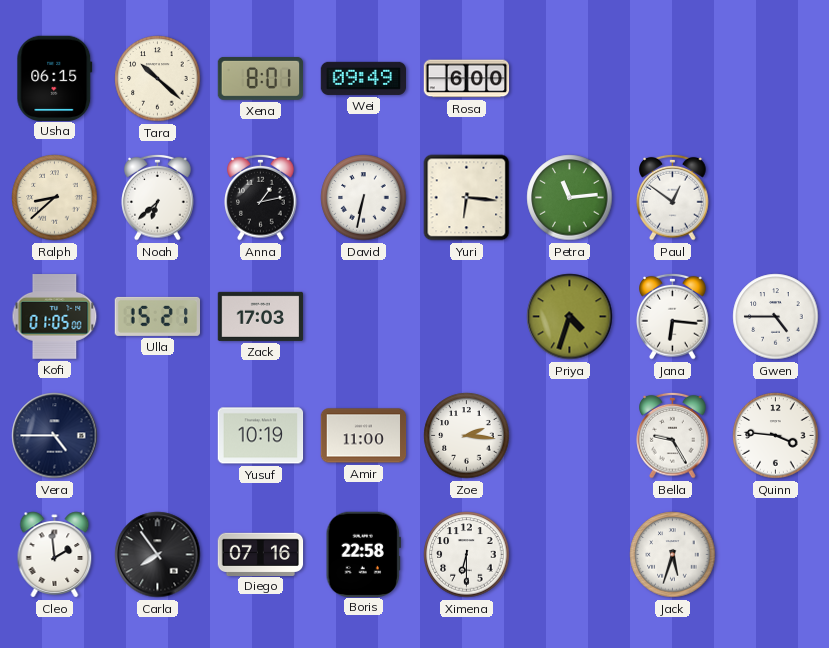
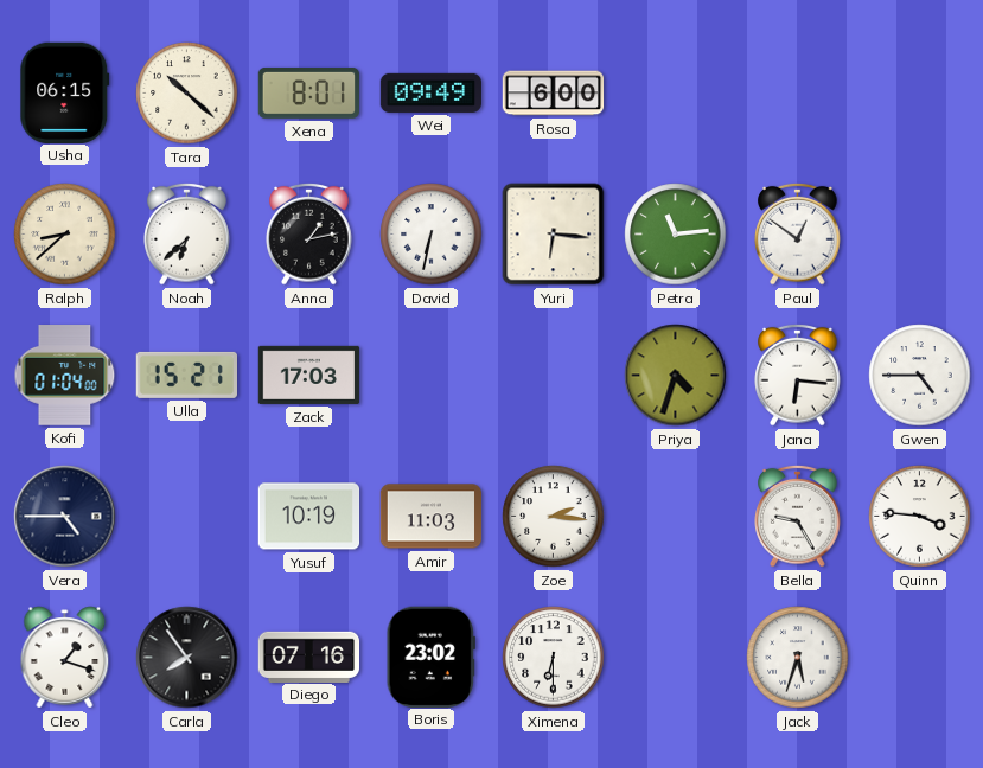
Kofi: 01:05 -> 01:04 (65, 376)
Amir: 11:00 -> 11:03 (432, 517)
Cleo: 1:59 -> 1:18 (65, 658)
Boris: 22:58 -> 23:02 (430, 657)
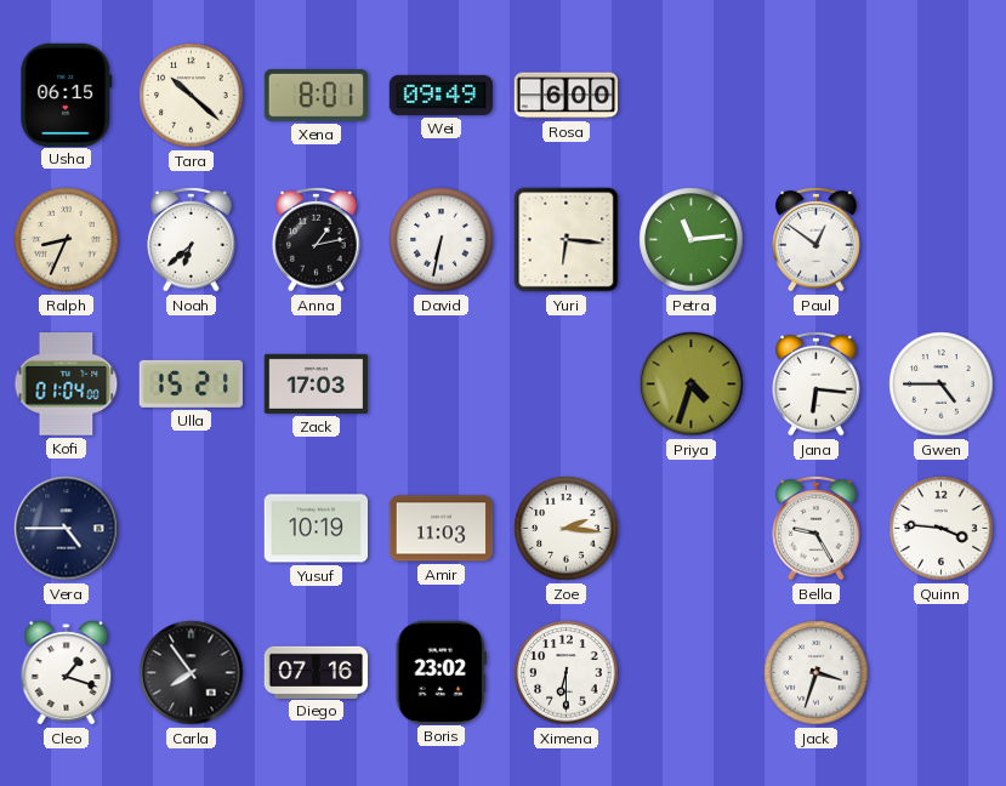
Ralph: 8:38 -> 8:34 (67, 240)
Jack: 5:33 -> 3:33 (817, 673)
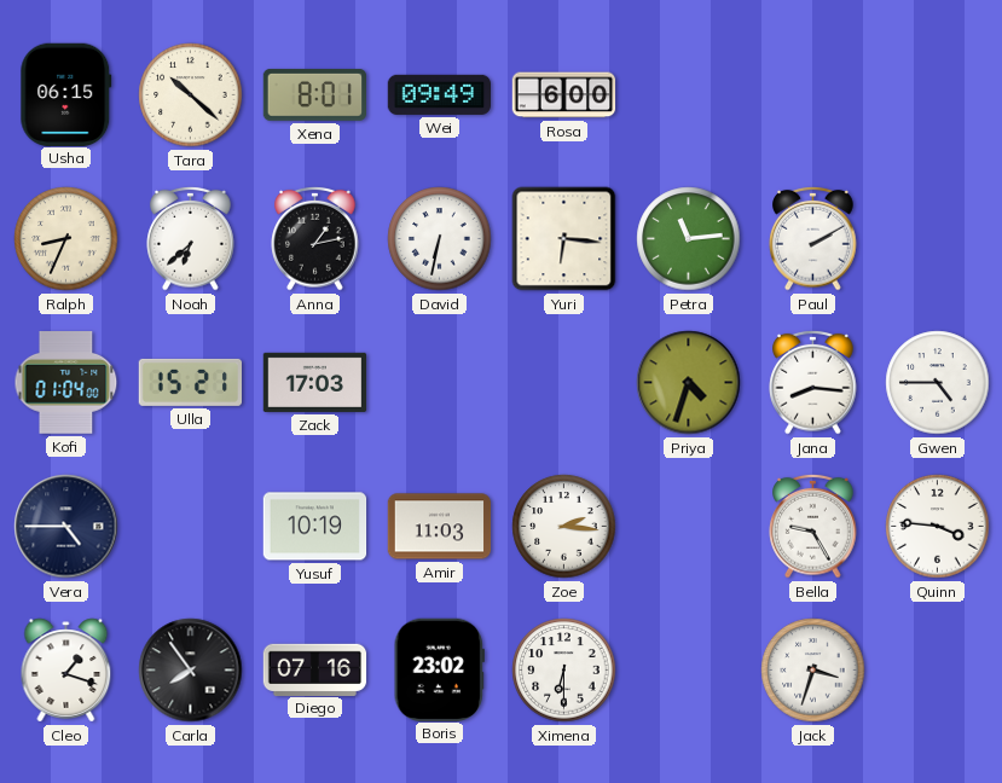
Paul: 12:51 -> 2:10 (813, 238)
Jana: 6:16 -> 8:16 (813, 382)
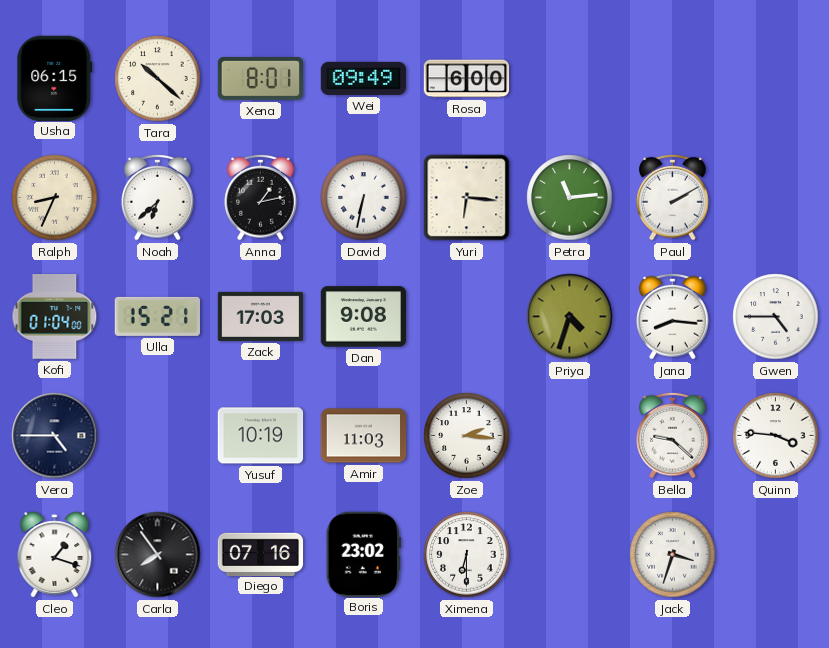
Dan: none -> 9:08 (364, 317)
Bella: 9:25 -> 9:22 (673, 435)
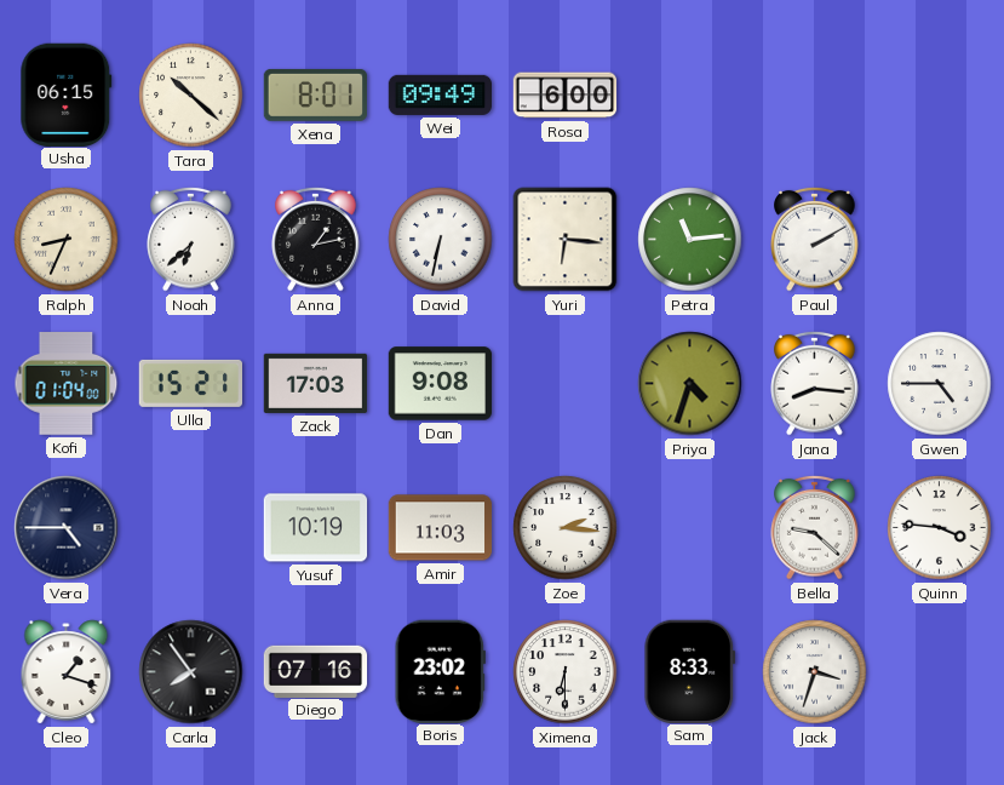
Sam: none -> 8:33 (690, 671)
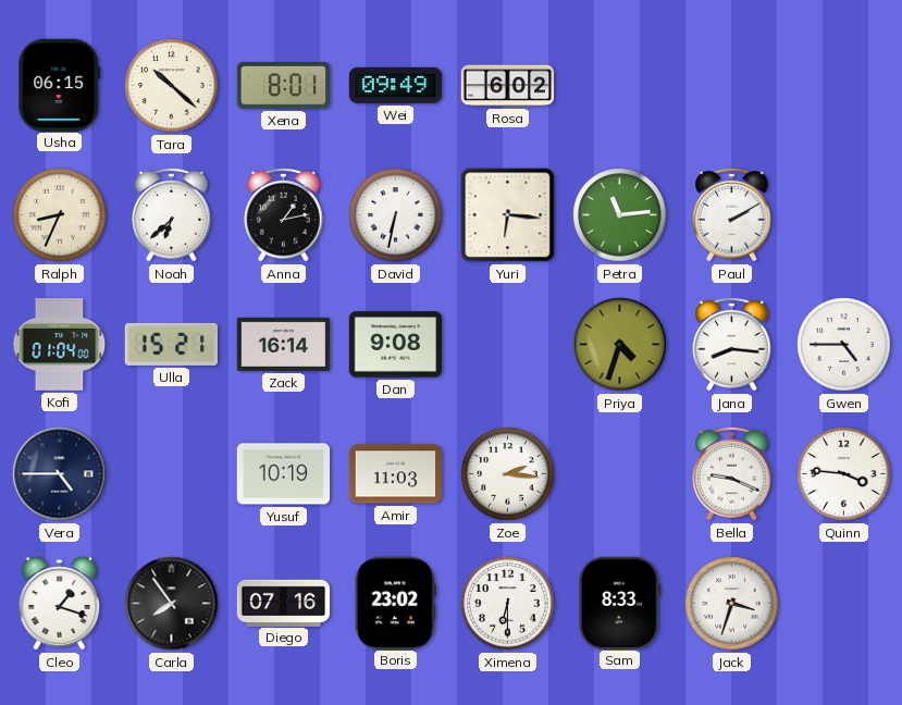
Rosa: 6:00 -> 6:02 (508, 86)
Zack: 17:03 -> 16:14 (284, 344)
Bella: 9:22 -> 9:19 (732, 473)
